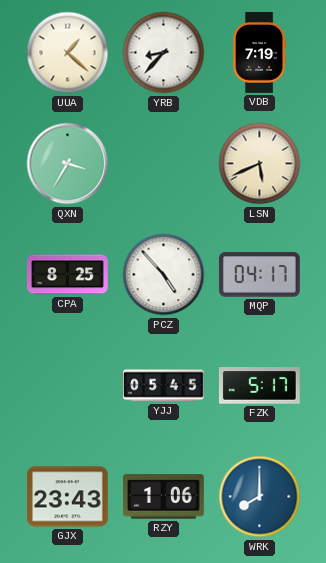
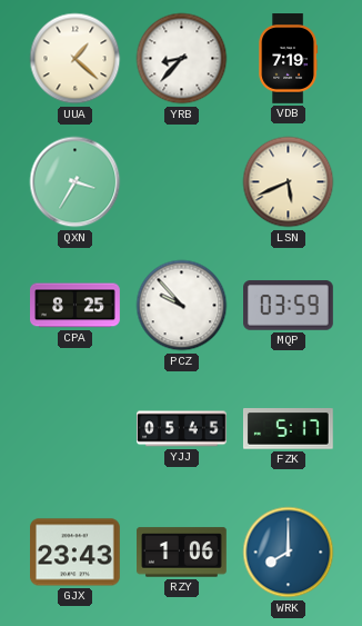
PCZ: 4:53 -> 9:53 (182, 306)
MQP: 04:17 -> 03:59 (289, 306)
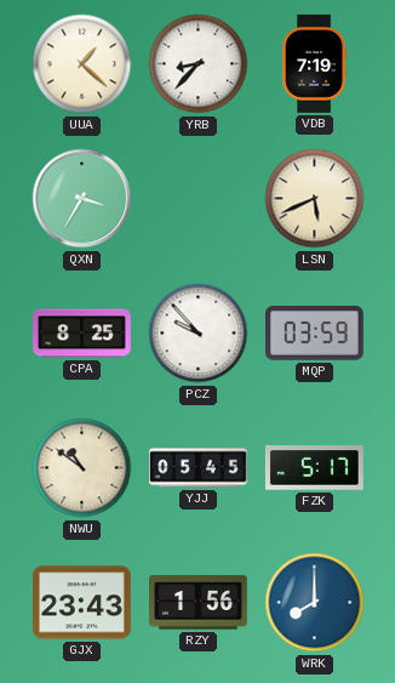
NWU: none -> 10:51 (82, 468)
RZY: 1:06 -> 1:56 (199, 603)
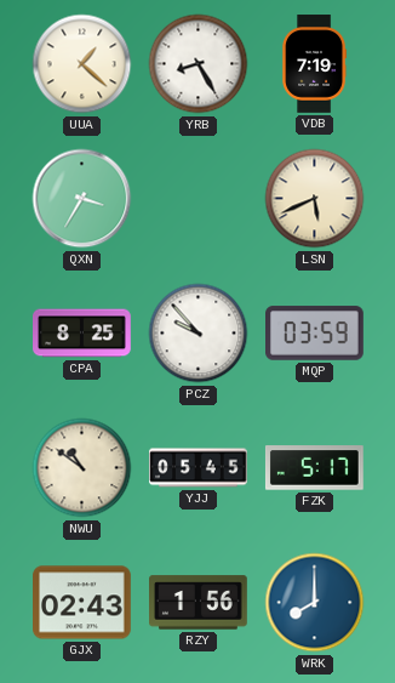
YRB: 8:37 -> 8:25 (199, 64)
GJX: 23:43 -> 02:43 (82, 603)
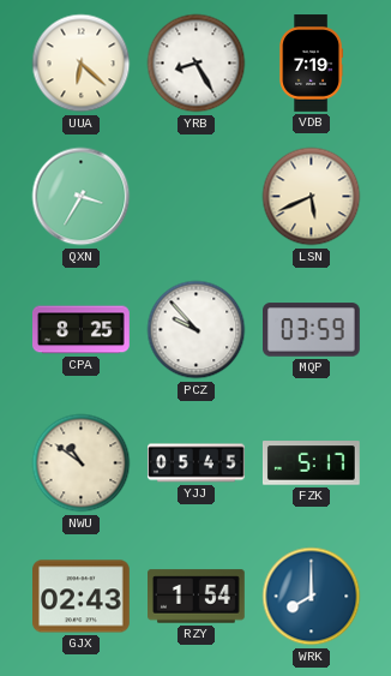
UUA: 1:22 -> 6:22 (82, 64)
RZY: 1:56 -> 1:54 (197, 597)
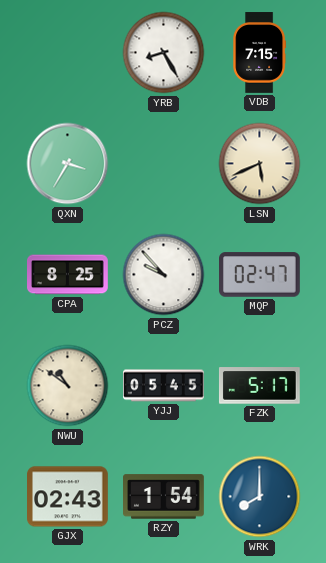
UUA: 6:22 -> none (82, 64)
VDB: 7:19 -> 7:15 (260, 53)
MQP: 03:59 -> 02:47 (260, 275)
